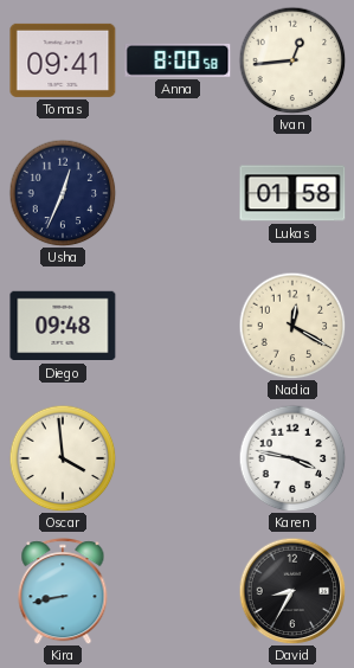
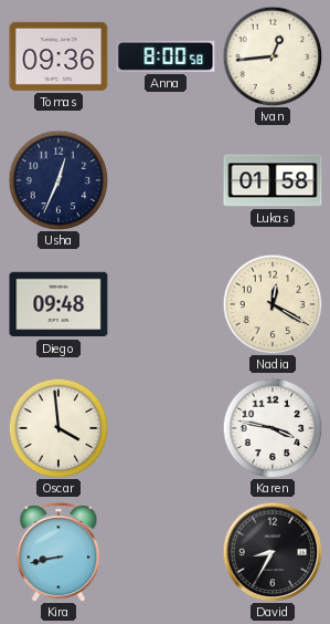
Tomas: 09:41 -> 09:36 (58, 56)
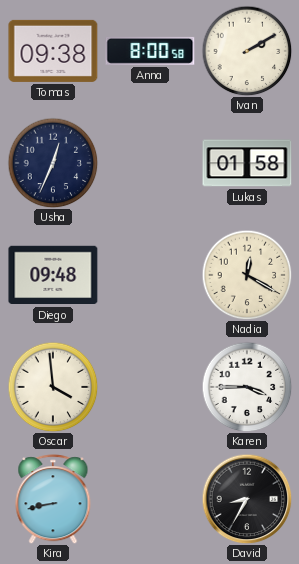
Tomas: 09:36 -> 09:38 (53, 51)
Ivan: 12:44 -> 2:10 (247, 51)
Karen: 3:47 -> 3:45 (247, 387)
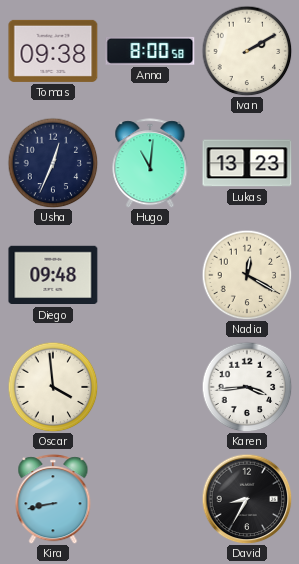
Hugo: none -> 11:01 (150, 163)
Lukas: 01:58 -> 13:23 (247, 163)
Karen: 3:45 -> 3:44 (247, 387)
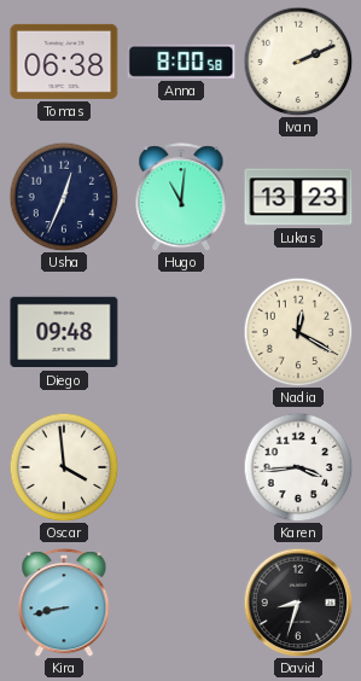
Tomas: 09:38 -> 06:38 (64, 62)
Ivan: 2:10 -> 2:11 (298, 62)
David: 8:35 -> 8:33 (298, 603)
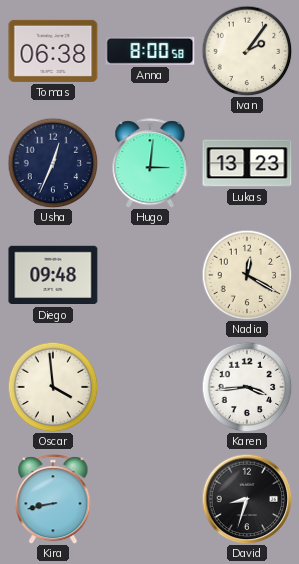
Ivan: 2:11 -> 2:06 (247, 51)
Hugo: 11:01 -> 3:01 (150, 163)
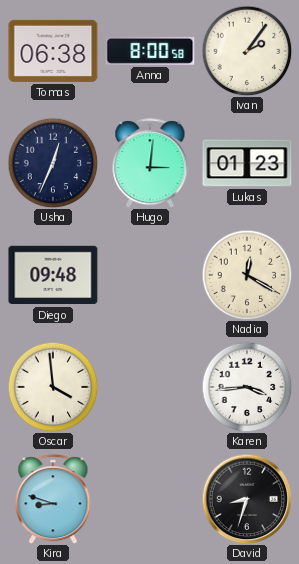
Lukas: 13:23 -> 01:23 (247, 163)
Kira: 8:43 -> 8:48 (53, 499)
